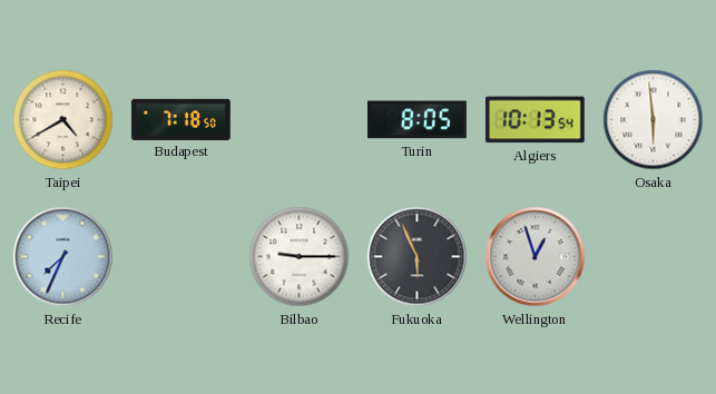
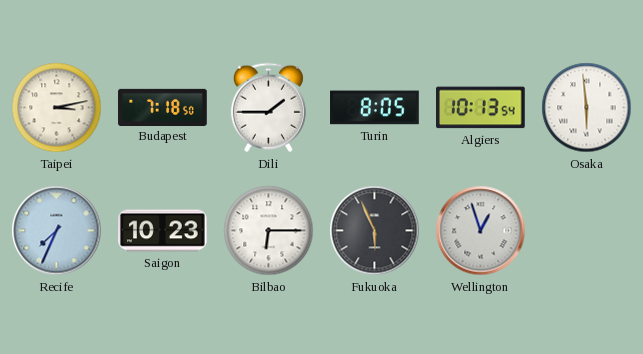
Taipei: 4:40 -> 3:13 (57, 108)
Dili: none -> 1:45 (268, 108)
Saigon: none -> 10:23 (163, 231)
Bilbao: 9:15 -> 6:15 (269, 231)
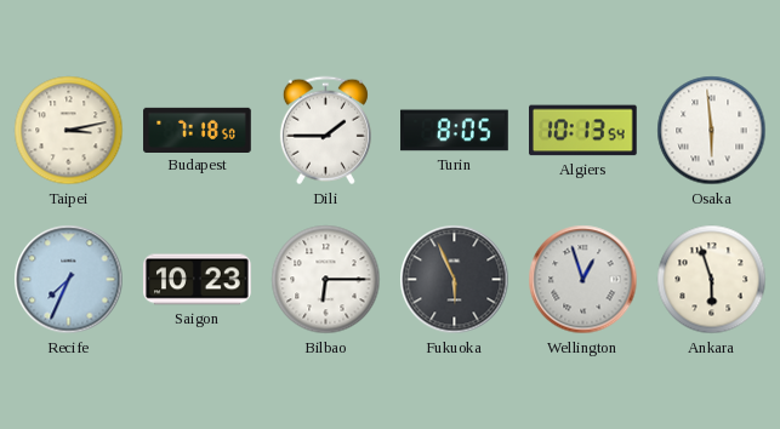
Ankara: none -> 5:57 (712, 280)
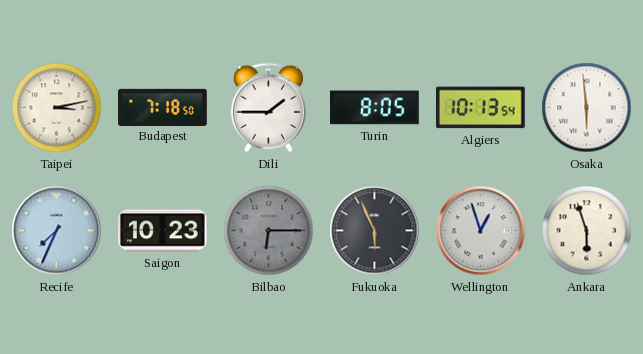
Bilbao dial: white -> grey (269, 231)
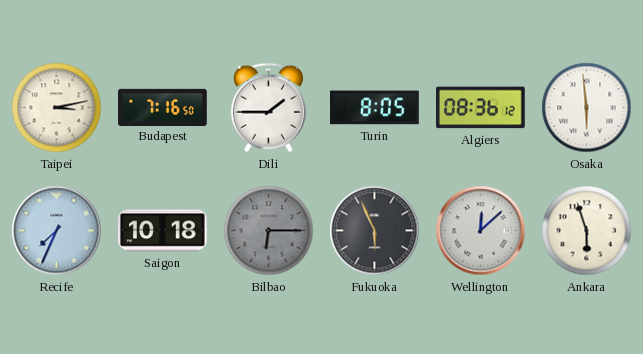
Budapest: 7:18 -> 7:16 (163, 107)
Algiers: 10:13 -> 08:36 (481, 108)
Saigon: 10:23 -> 10:18 (163, 231)
Wellington: 12:57 -> 12:08 (481, 231)
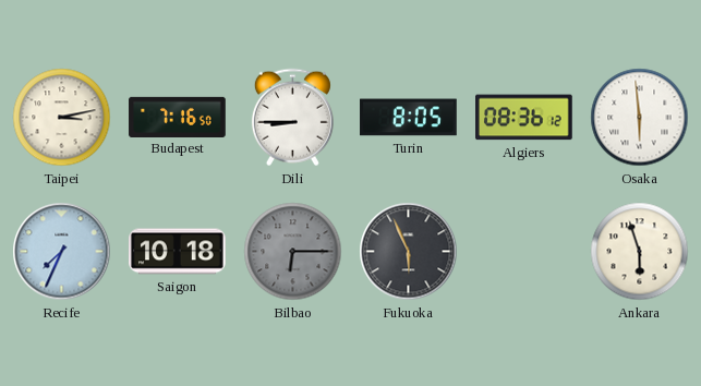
Dili: 1:45 -> 8:45 (292, 118)
Wellington: 12:08 -> none (481, 231)
